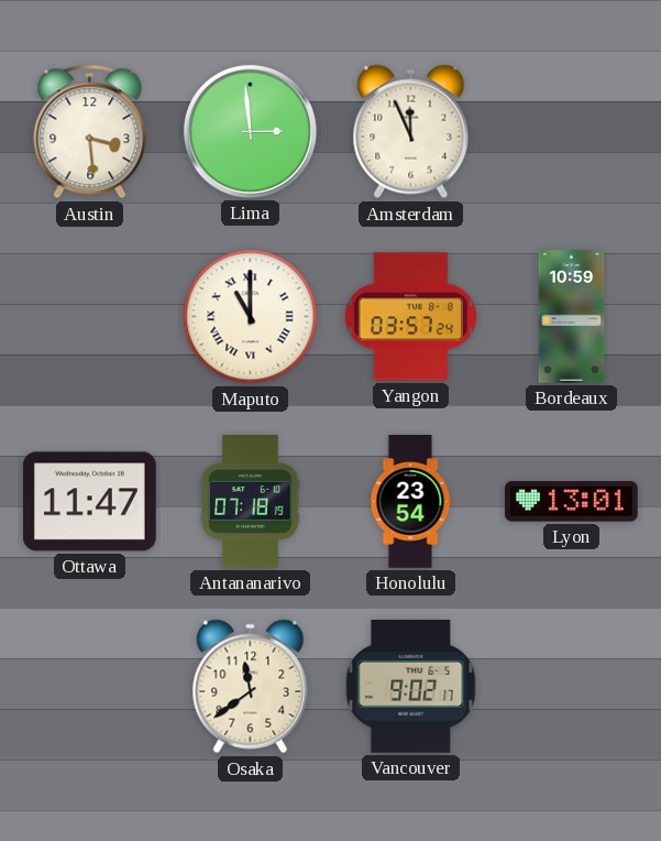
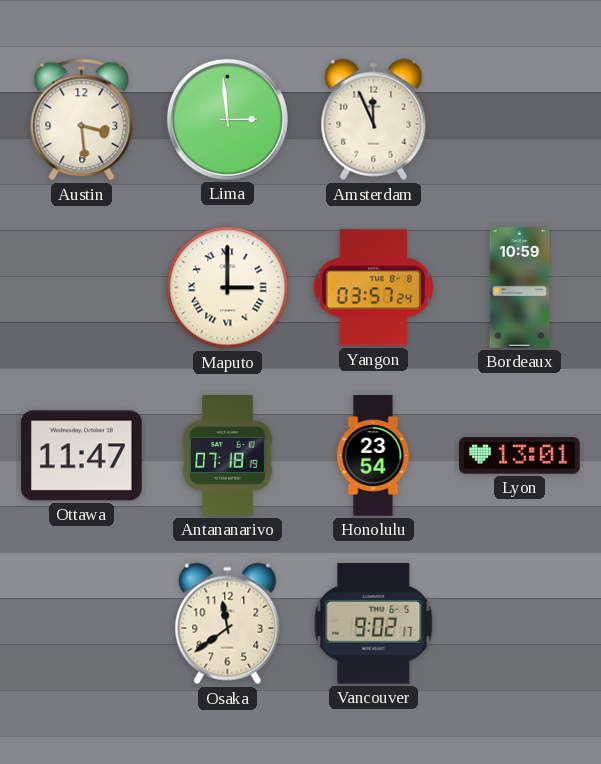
Maputo: 11:00 -> 3:00 (228, 288)
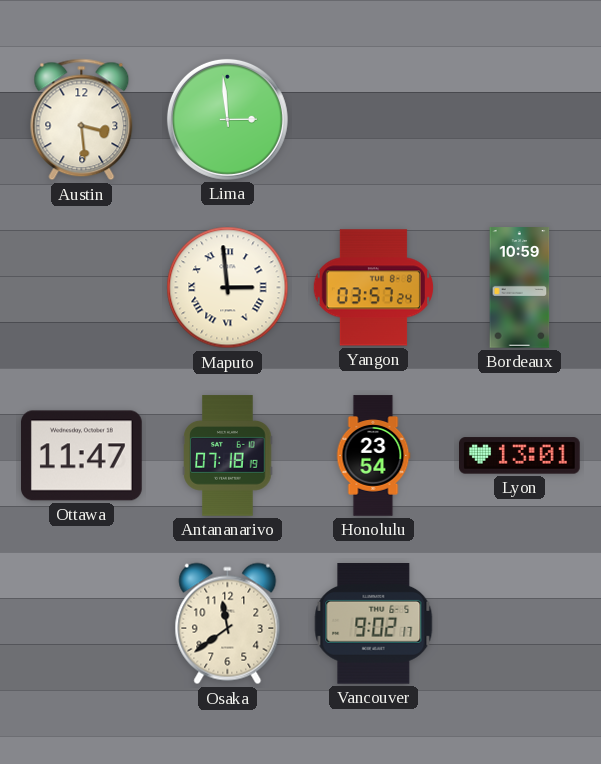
Amsterdam: 11:56 -> none (374, 120)
Maputo: 3:00 -> 2:59 (228, 288)
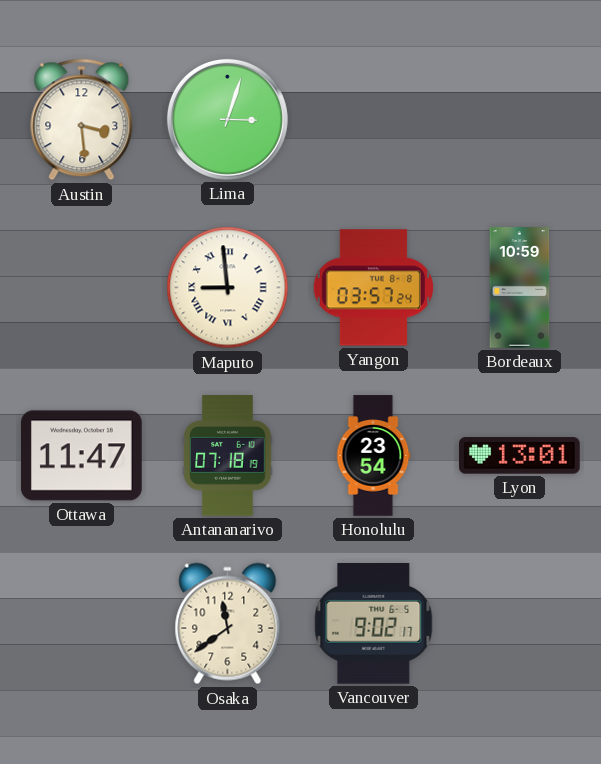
Lima: 2:59 -> 3:03 (227, 119)
Maputo: 2:59 -> 8:59 (228, 288)
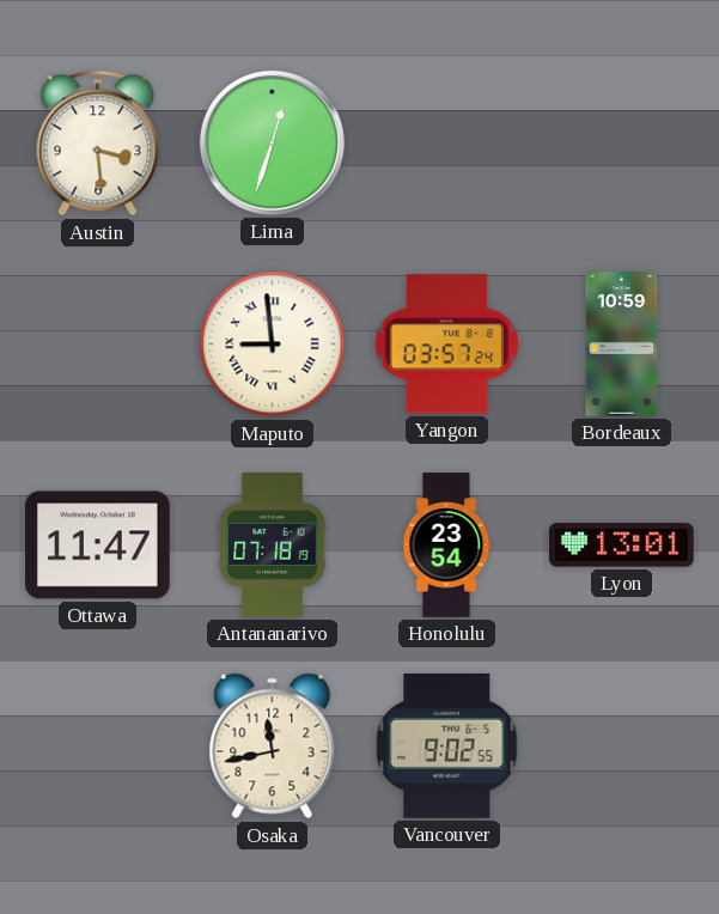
Lima: 3:03 -> 12:33 (272, 142)
Osaka: 11:39 -> 11:43 (273, 747)
Vancouver: 9:02:17 -> 9:02:55 (447, 747)
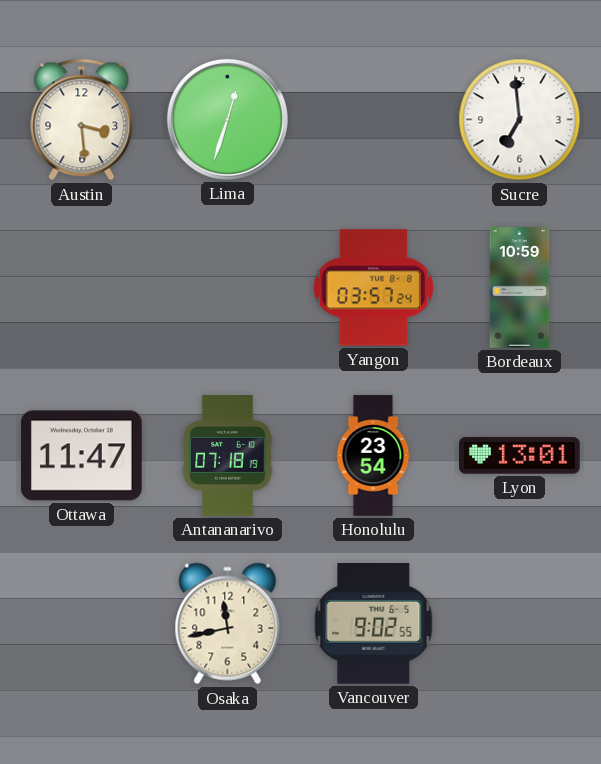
Sucre: none -> 6:59 (520, 120)
Maputo: 8:59 -> none (273, 345)
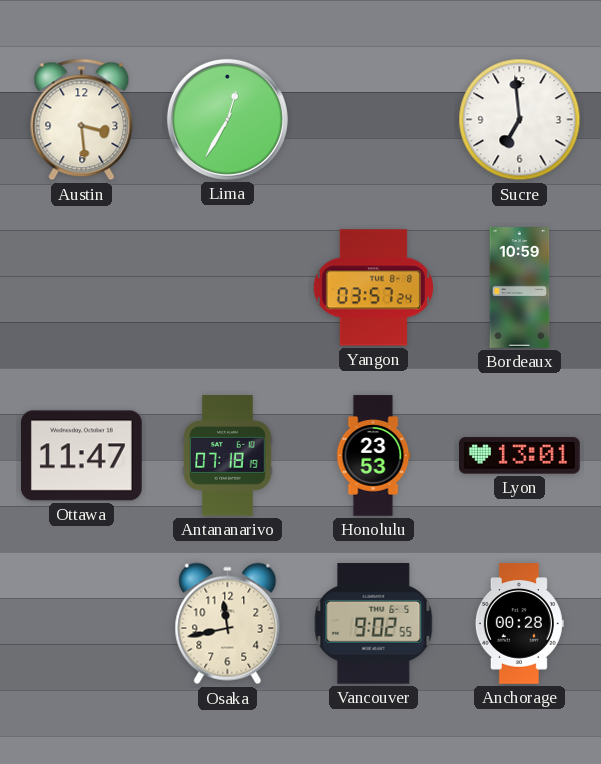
Lima: 12:33 -> 12:35 (227, 119)
Honolulu: 23:54 -> 23:53 (373, 456)
Anchorage: none -> 00:28 (519, 624)
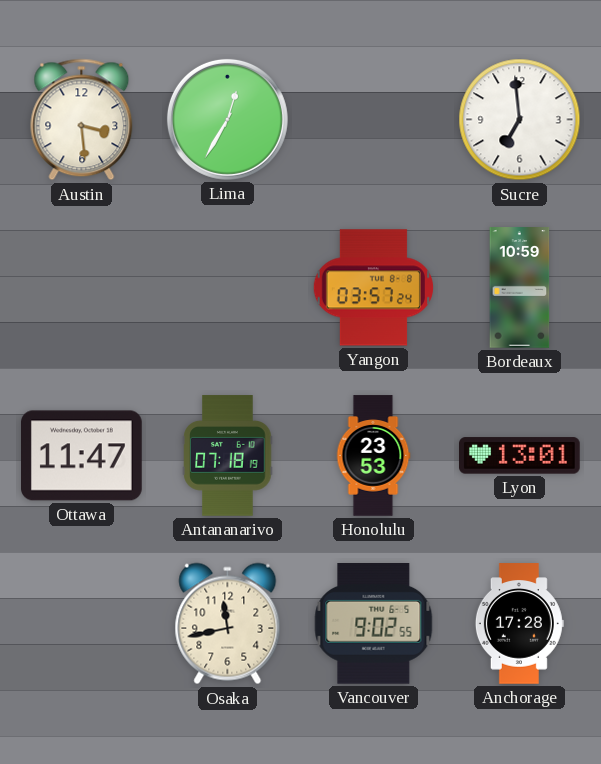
Anchorage: 00:28 -> 17:28 (519, 624)
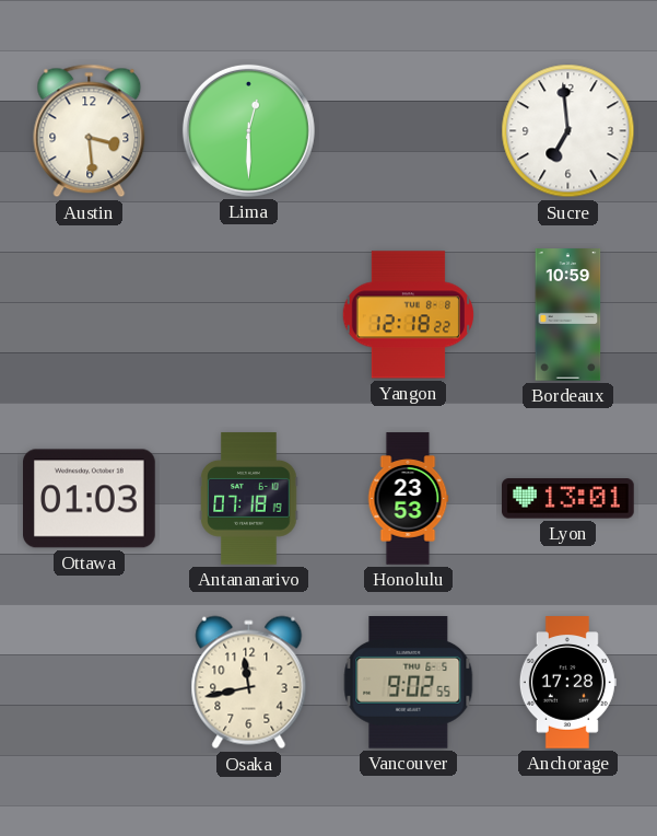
Lima: 12:35 -> 12:30 (248, 130)
Yangon: 03:57 -> 12:18 (408, 315)
Ottawa: 11:47 -> 01:03 (90, 499)
